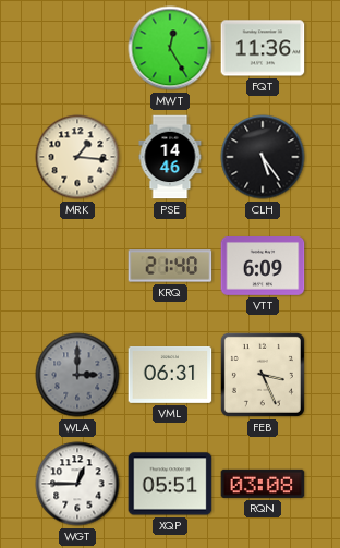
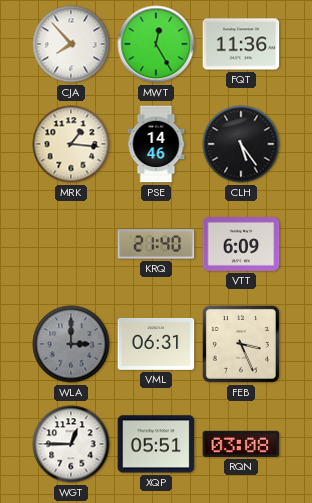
CJA: none -> 7:53 (71, 44)
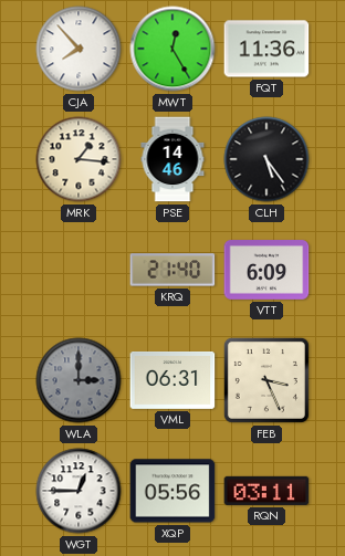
XQP: 05:51 -> 05:56 (172, 491)
RQN: 03:08 -> 03:11 (266, 491)
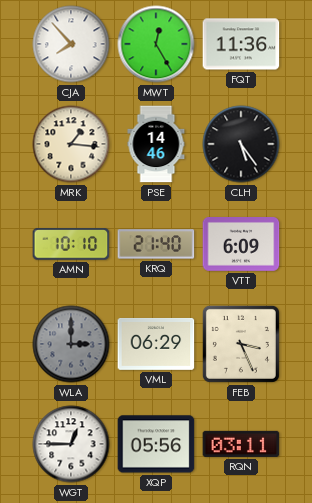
AMN: none -> 10:10 (71, 244)
VML: 06:31 -> 06:29 (156, 344)
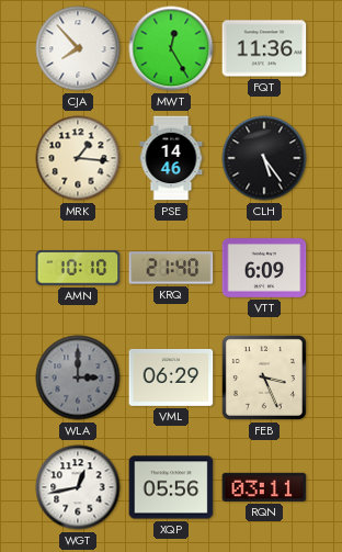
WGT: 12:45 -> 12:43 (78, 487)
